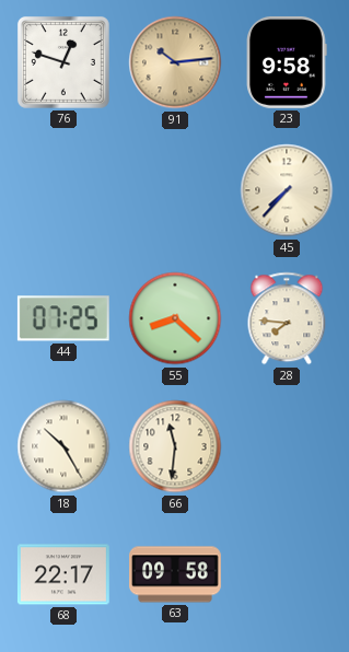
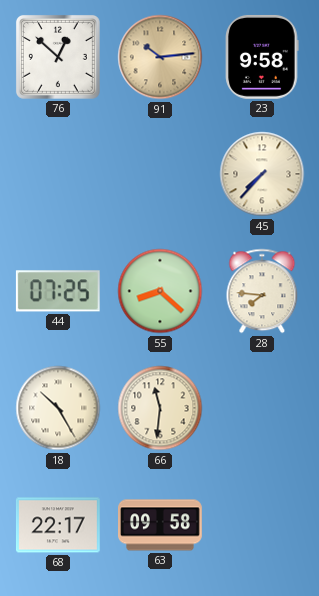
76: 12:48 -> 12:52 (58, 57)
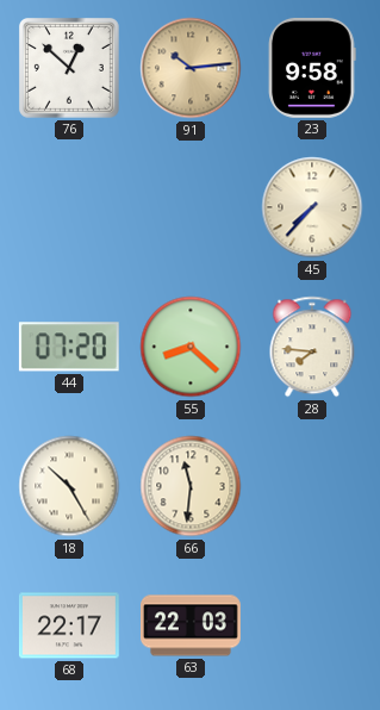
44: 07:25 -> 07:20 (69, 347)
63: 09:58 -> 22:03 (192, 625)
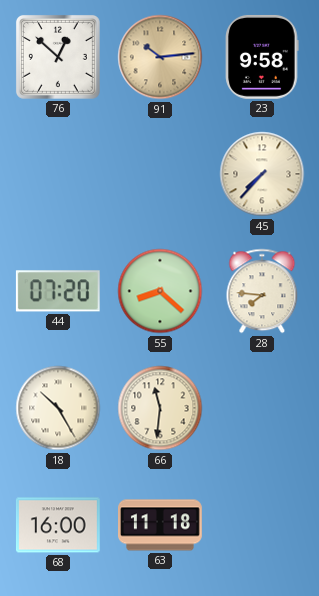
68: 22:17 -> 16:00 (58, 525)
63: 22:03 -> 11:18 (161, 525)
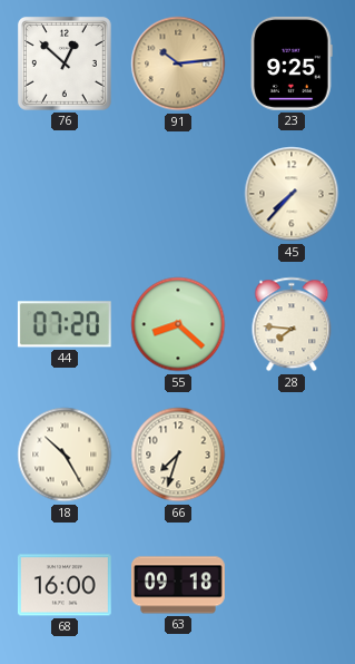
23: 9:58 -> 9:25 (292, 64)
66: 11:31 -> 7:33 (178, 455)
63: 11:18 -> 09:18 (179, 585)
